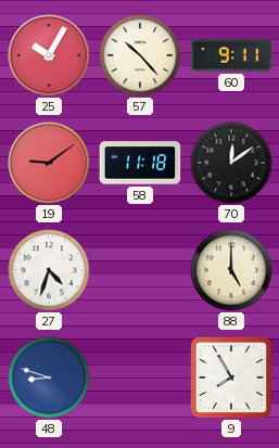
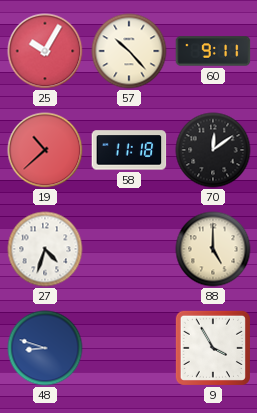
19: 9:09 -> 10:38 (45, 150)
9: 7:55 -> 3:55 (213, 348)
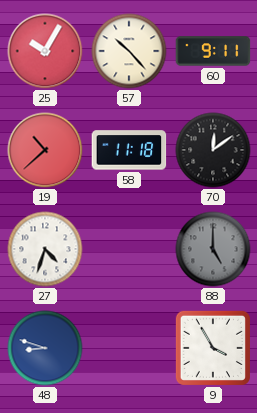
88 dial: cream -> grey (213, 249)
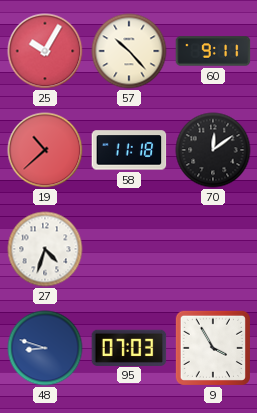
88: 5:00 -> none (213, 249)
95: none -> 07:03 (129, 347)
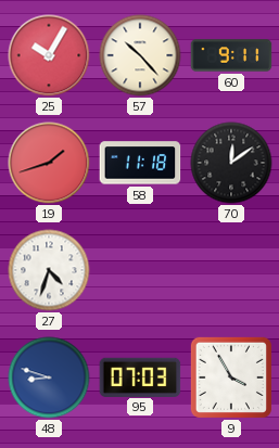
19: 10:38 -> 1:42 (49, 163)
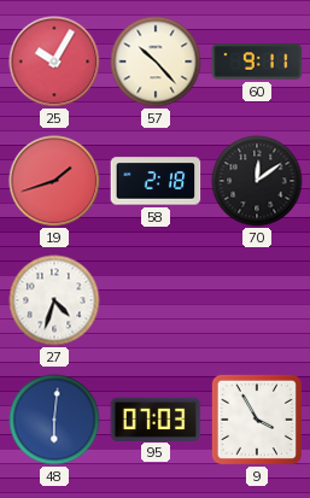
58: 11:18 -> 2:18 (156, 181)
48: 8:48 -> 6:01 (54, 420)
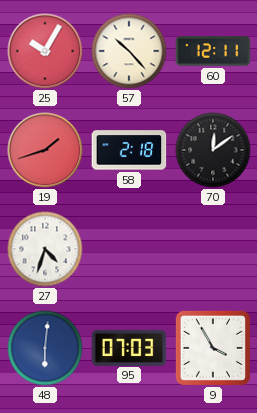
60: 9:11 -> 12:11 (213, 51)
